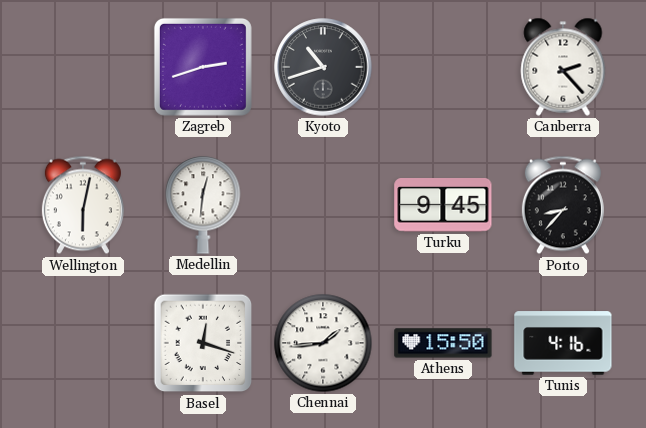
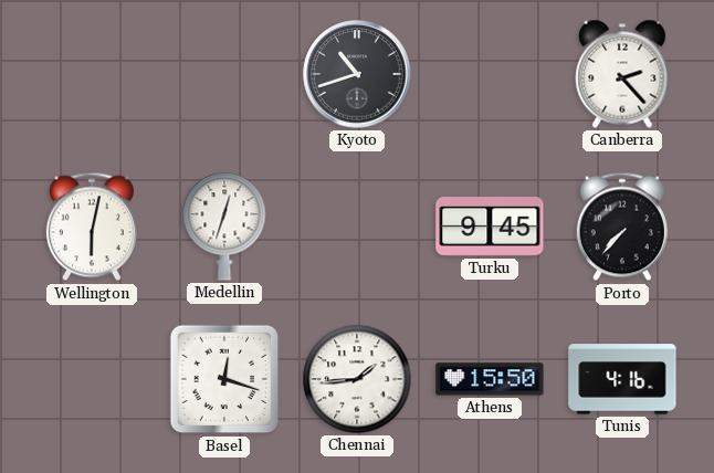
Zagreb: 2:42 -> none (203, 67)
Medellin: 12:31 -> 12:33 (224, 227)
Porto: 8:37 -> 7:37 (622, 227)
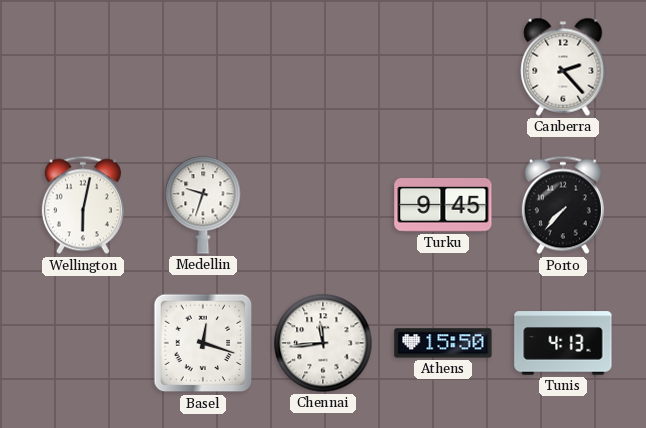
Kyoto: 10:42 -> none (357, 74)
Medellin: 12:33 -> 9:33 (203, 205)
Chennai: 1:44 -> 11:44 (323, 343)
Tunis: 4:16 -> 4:13 (563, 343)
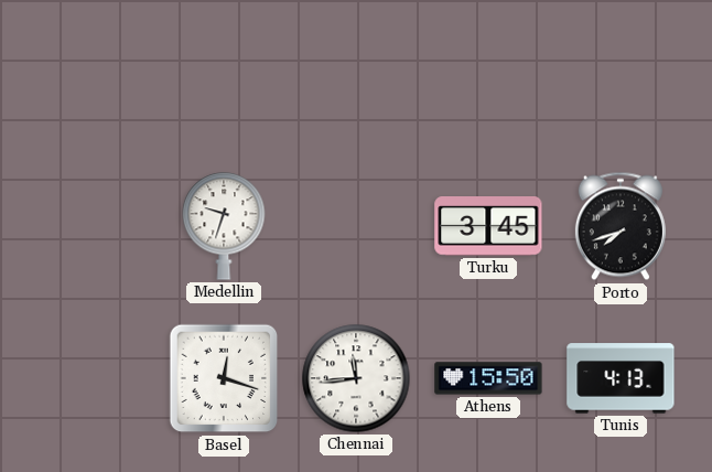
Canberra: 2:23 -> none (563, 67)
Wellington: 6:02 -> none (83, 205)
Turku: 9:45 -> 3:45 (488, 226)
Porto: 7:37 -> 7:42 (621, 226)
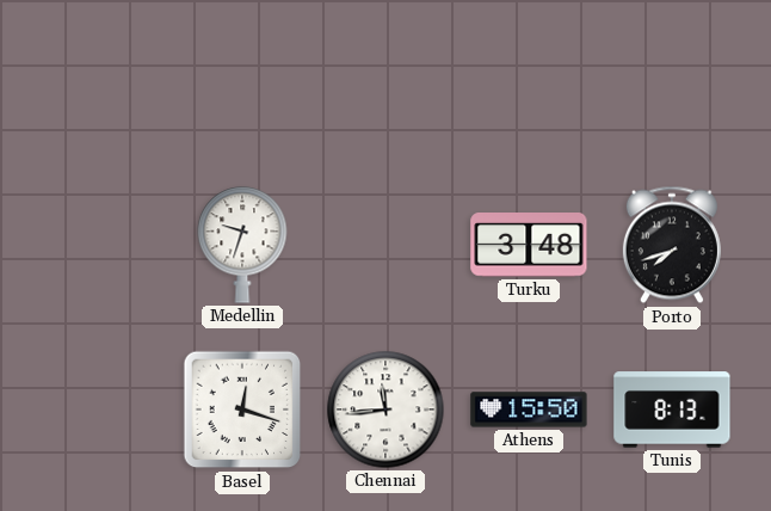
Turku: 3:45 -> 3:48 (529, 245)
Tunis: 4:13 -> 8:13 (672, 410)
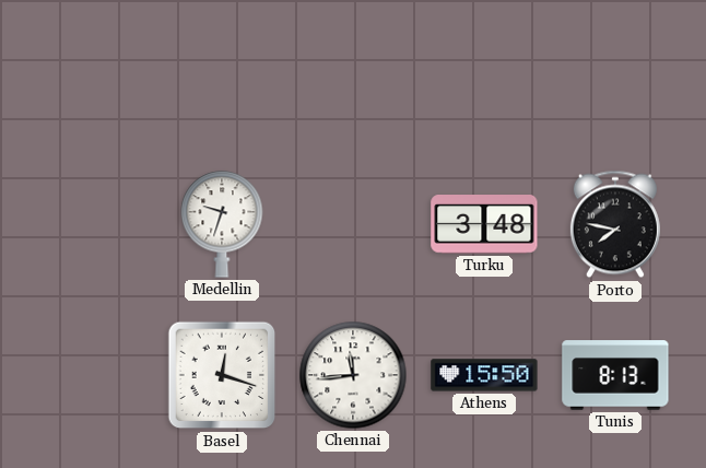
Porto: 7:42 -> 7:47 (615, 224)
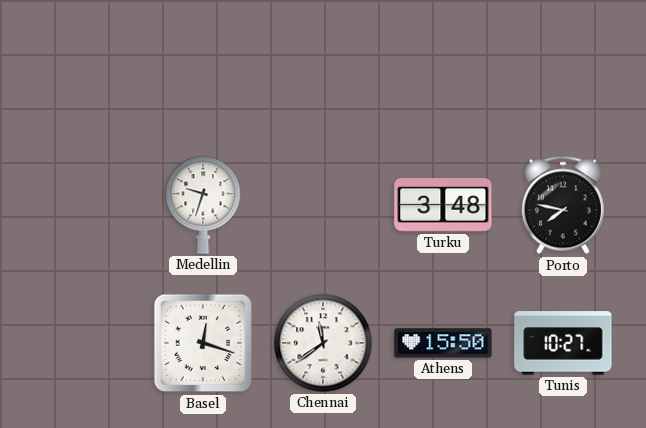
Chennai: 11:44 -> 11:39 (323, 343)
Tunis: 8:13 -> 10:27 (563, 343)
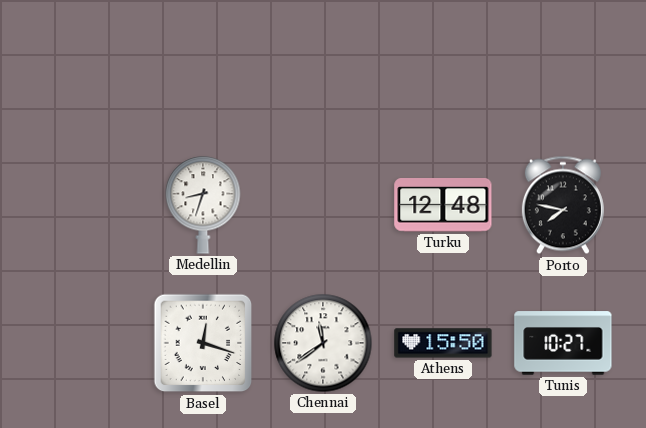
Medellin: 9:33 -> 8:33 (203, 205)
Turku: 3:48 -> 12:48 (443, 205)
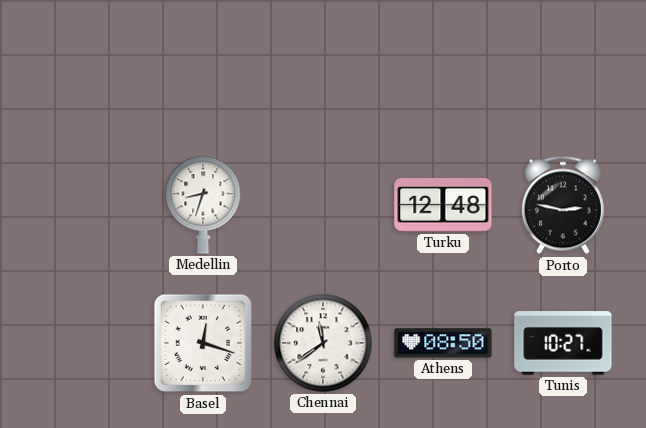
Porto: 7:47 -> 2:47 (563, 205)
Athens: 15:50 -> 08:50 (443, 343)
